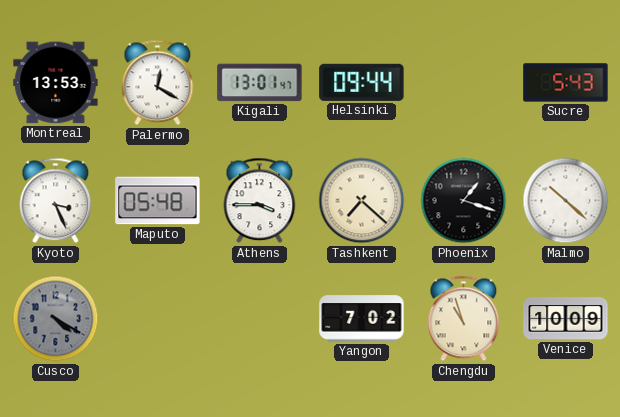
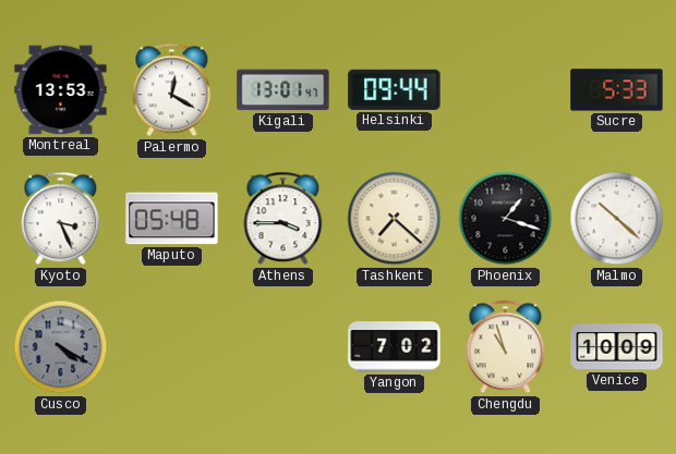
Sucre: 5:43 -> 5:33 (617, 90)
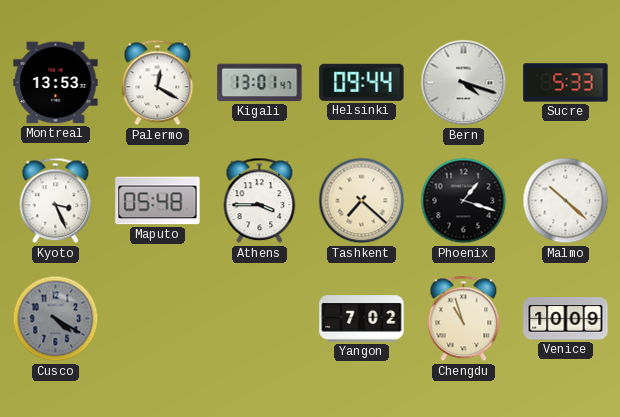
Bern: none -> 4:18 (464, 83)
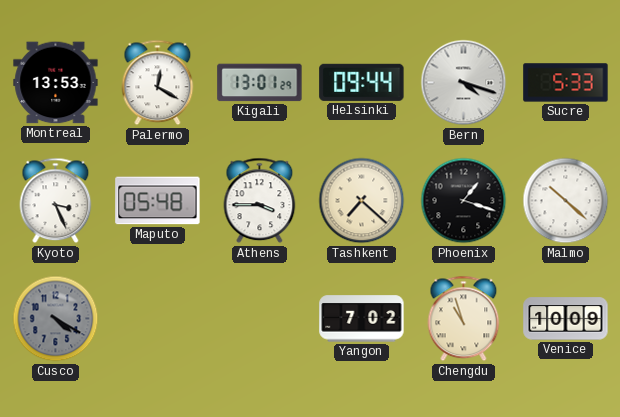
Kigali: 13:01:47 -> 13:01:29 (260, 83)
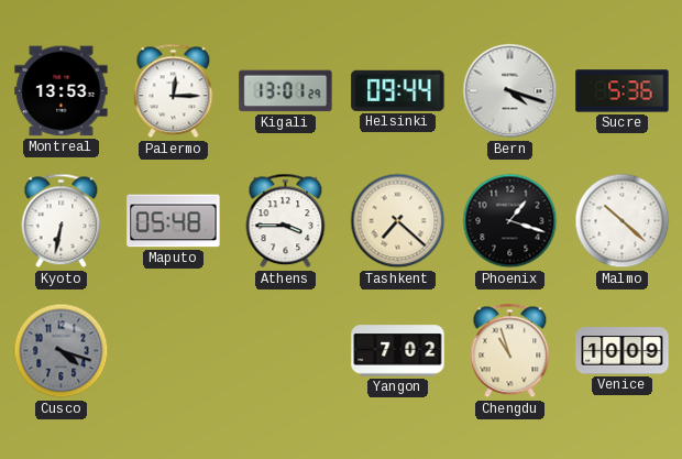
Palermo: 12:20 -> 12:15 (174, 91)
Sucre: 5:33 -> 5:36 (623, 91)
Kyoto: 3:26 -> 6:32 (62, 221)
Cusco: 4:20 -> 4:18 (62, 351)
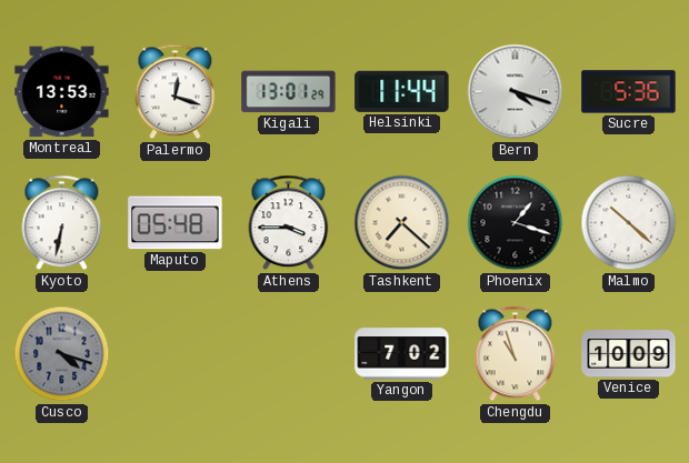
Palermo: 12:15 -> 12:18 (176, 92)
Helsinki: 09:44 -> 11:44 (402, 91)
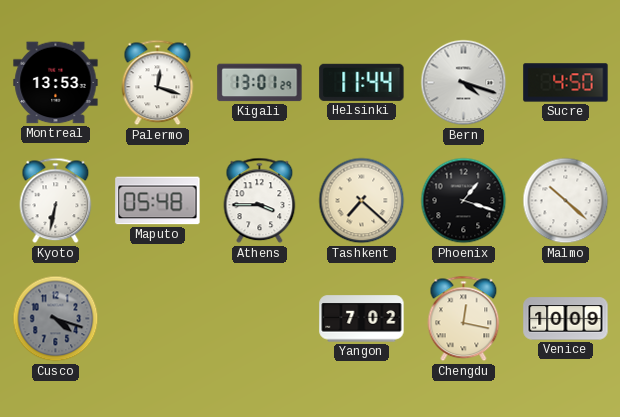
Sucre: 5:36 -> 4:50 (566, 83)
Chengdu: 10:57 -> 12:17 (464, 319)
